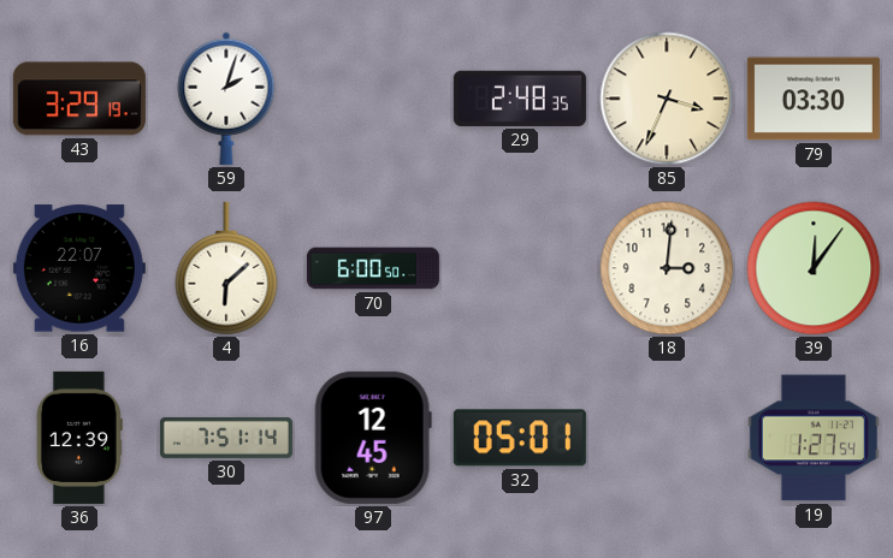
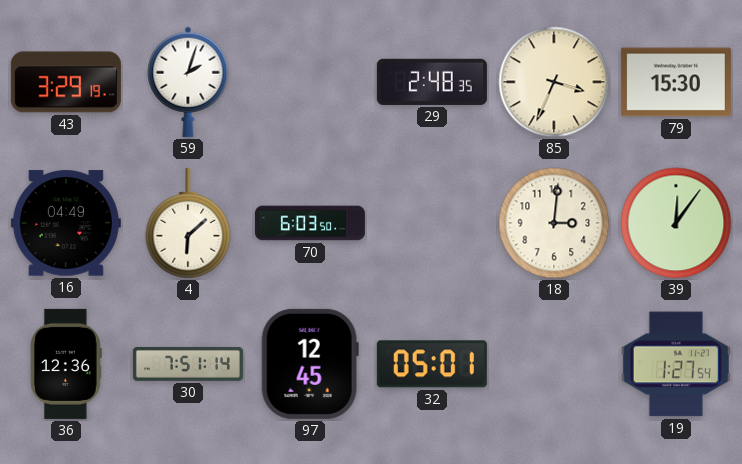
79: 03:30 -> 15:30 (676, 82)
16: 22:07 -> 04:49 (66, 223)
70: 6:00 -> 6:03 (310, 223)
36: 12:39 -> 12:36 (66, 364)
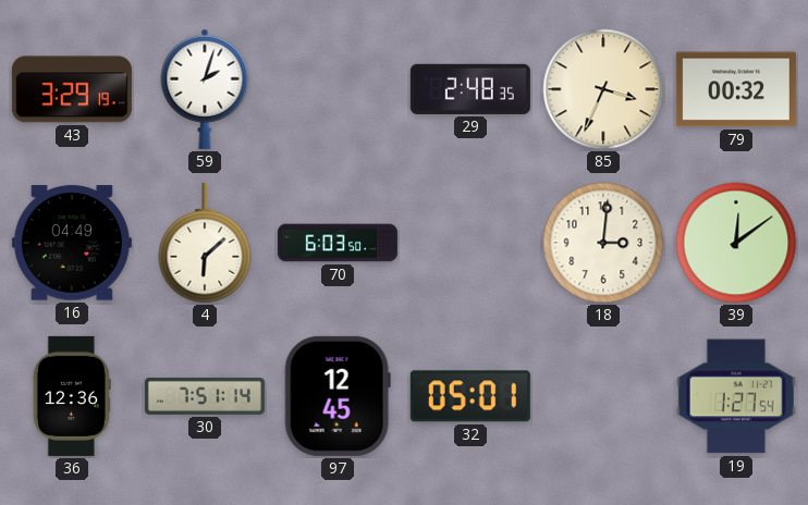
79: 15:30 -> 00:32 (736, 89)
39: 12:06 -> 12:09 (736, 243)
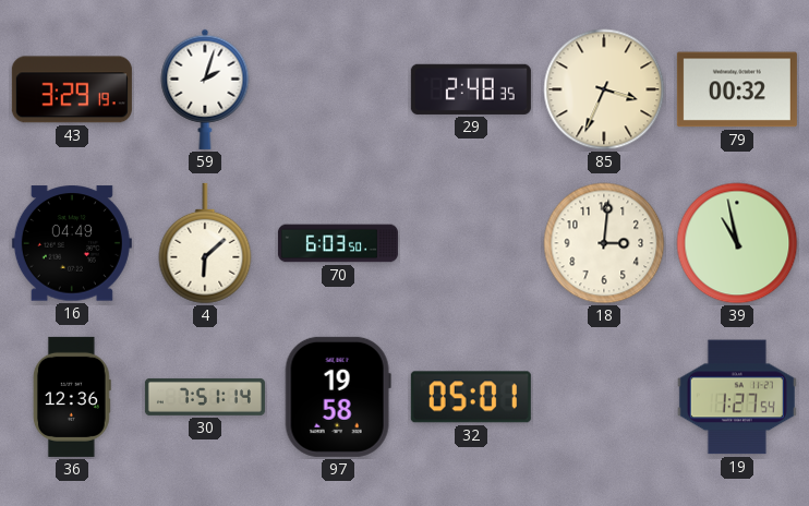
39: 12:09 -> 10:58 (737, 243)
97: 12:45 -> 19:58 (338, 397)
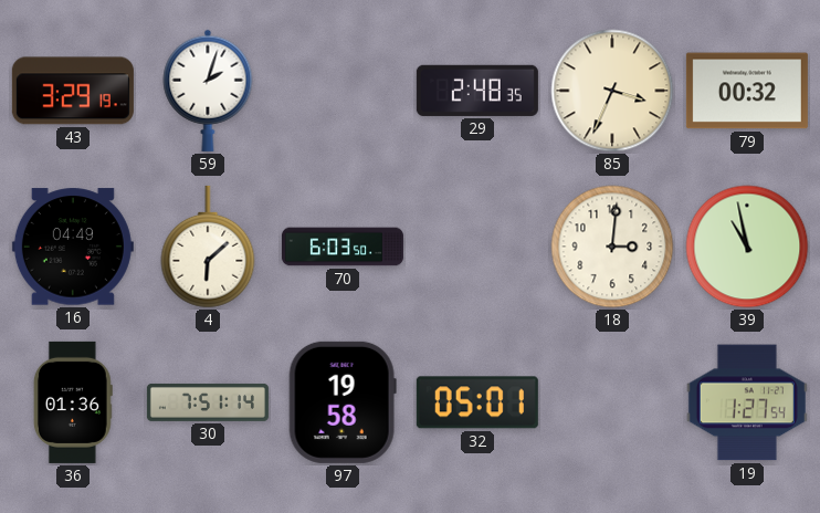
36: 12:36 -> 01:36 (73, 402)
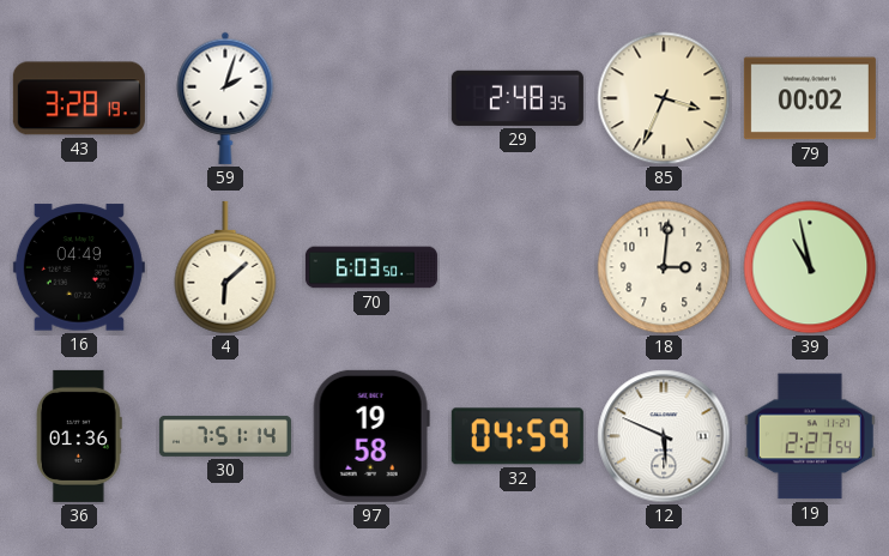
43: 3:29 -> 3:28 (79, 98)
79: 00:32 -> 00:02 (810, 98)
32: 05:01 -> 04:59 (518, 436)
12: none -> 5:49 (664, 436)
19: 1:27 -> 2:27 (810, 436)
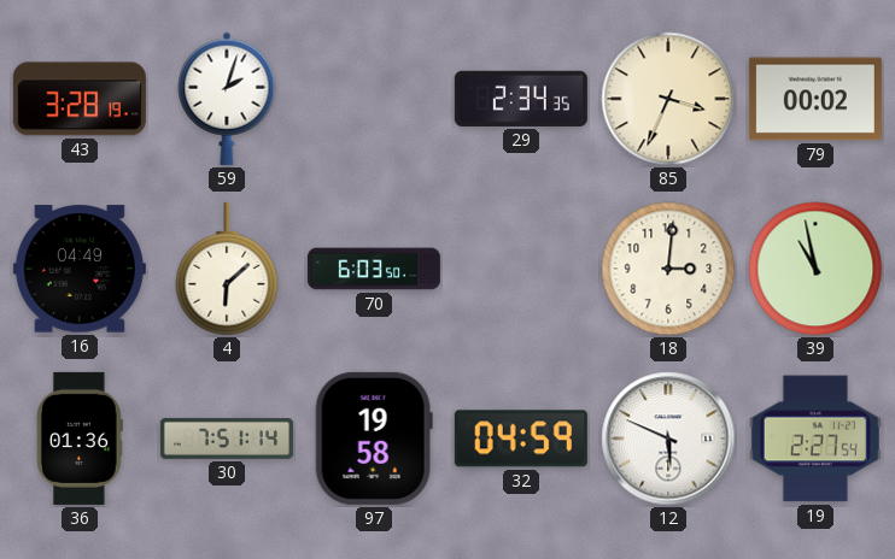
29: 2:48 -> 2:34 (521, 99)
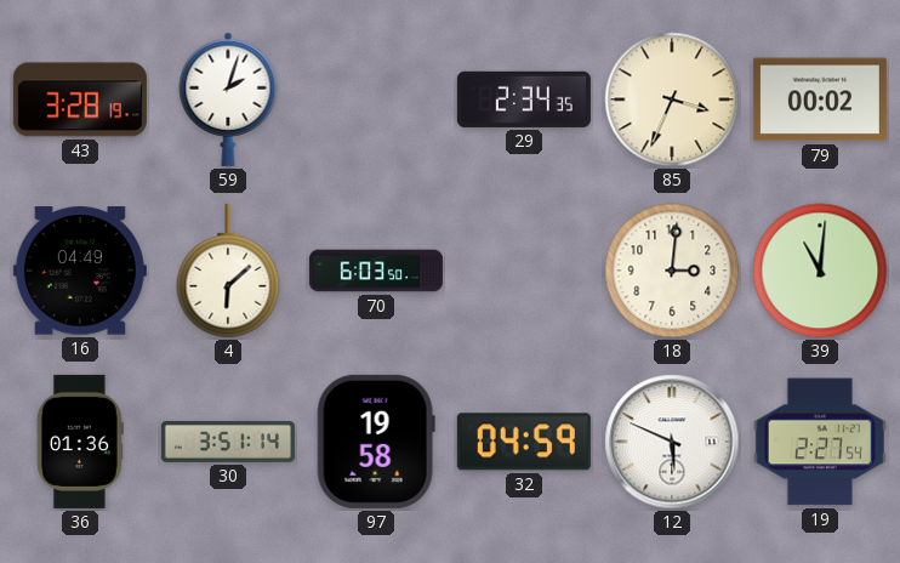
39: 10:58 -> 11:01 (820, 271)
30: 7:51 -> 3:51 (228, 442)
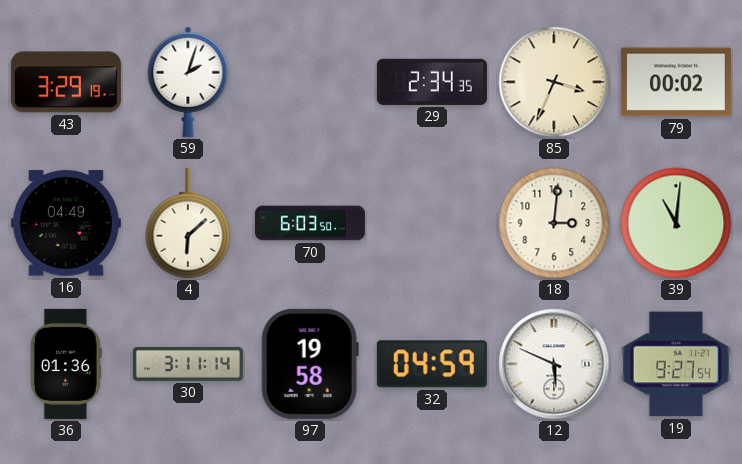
43: 3:28 -> 3:29 (66, 82)
30: 3:51 -> 3:11 (188, 364)
19: 2:27 -> 9:27 (676, 364)
